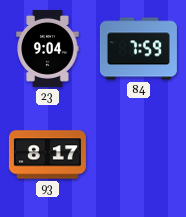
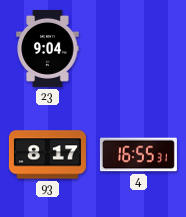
84: 7:59 -> none (138, 49)
4: none -> 16:55 (138, 155)
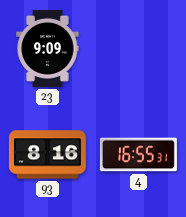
23: 9:04 -> 9:09 (48, 48)
93: 8:17 -> 8:16 (47, 155)
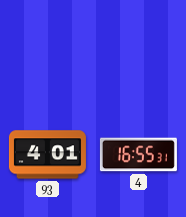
23: 9:09 -> none (48, 48)
93: 8:16 -> 4:01 (47, 155)
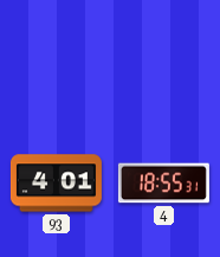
4: 16:55 -> 18:55 (163, 184)
